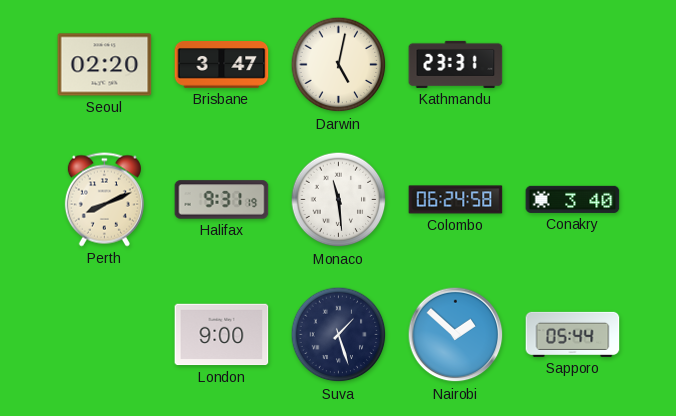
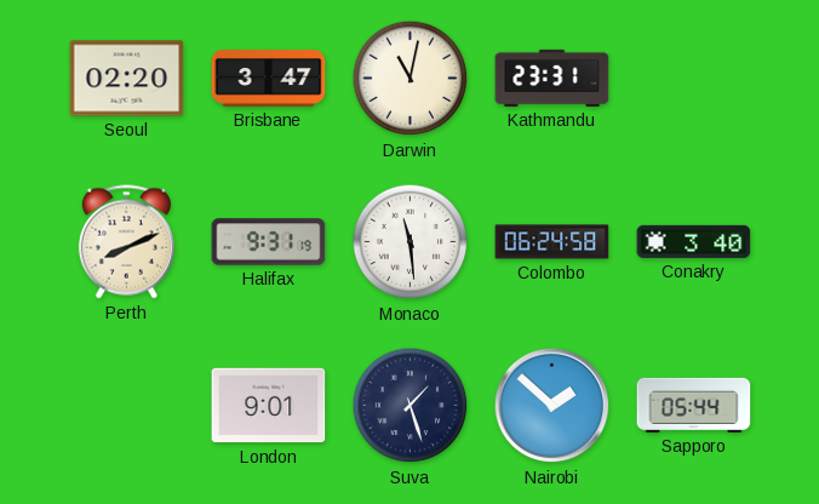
Darwin: 5:02 -> 11:02 (411, 79)
London: 9:00 -> 9:01 (269, 406)
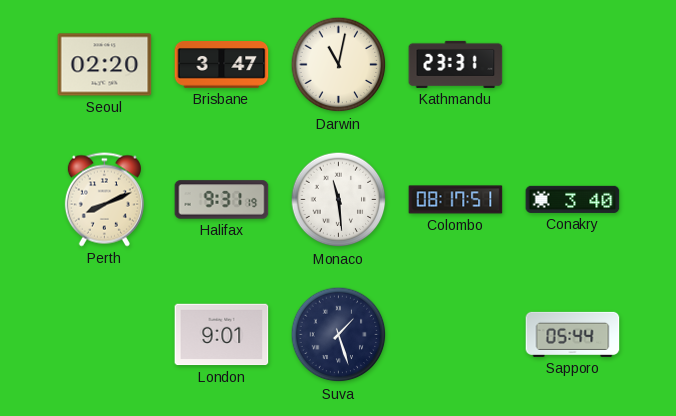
Colombo: 06:24 -> 08:17 (456, 200)
Nairobi: 1:52 -> none (552, 406)
